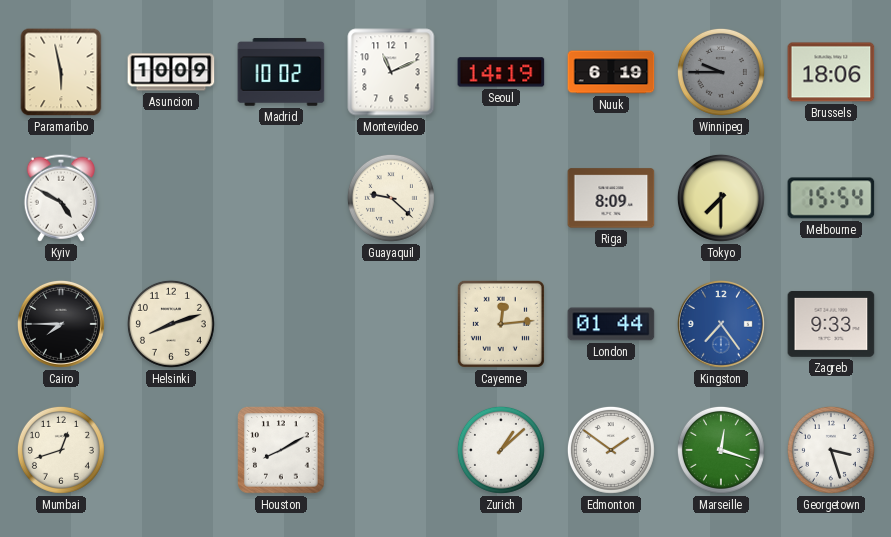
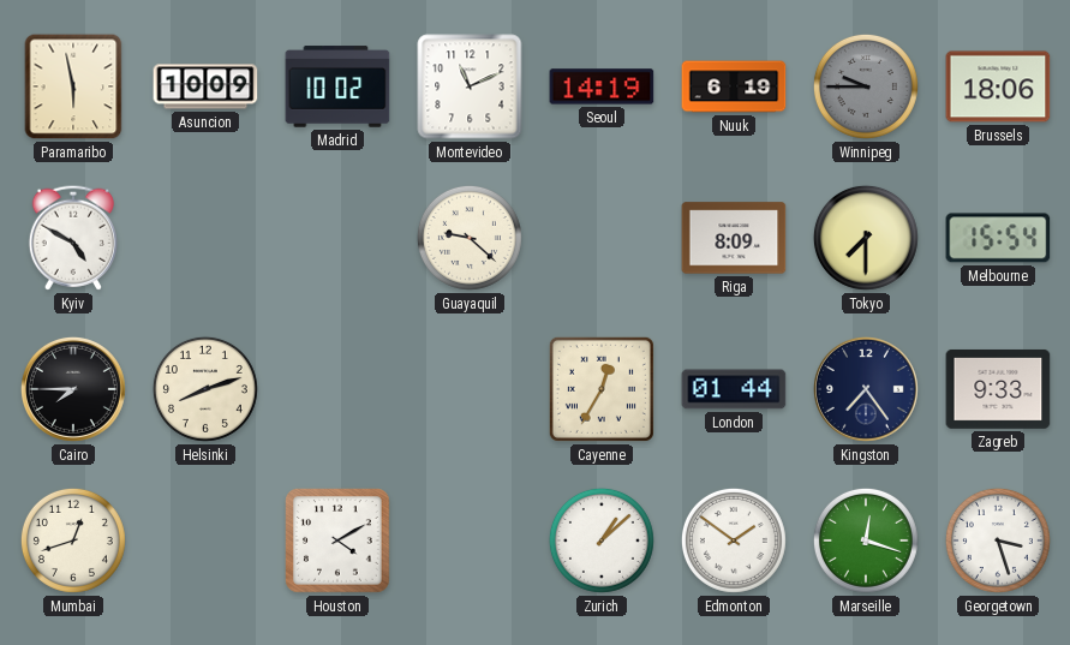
Cayenne: 12:14 -> 12:35 (602, 389)
Kingston dial: blue -> navy (866, 389)
Houston: 8:10 -> 4:10 (337, 541)
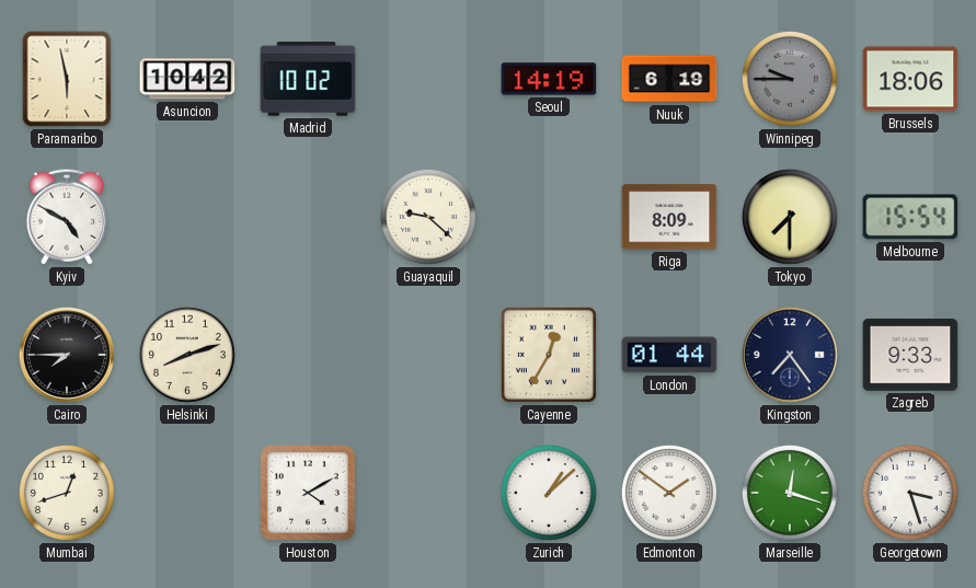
Asuncion: 10:09 -> 10:42 (187, 79)
Montevideo: 11:11 -> none (470, 86)
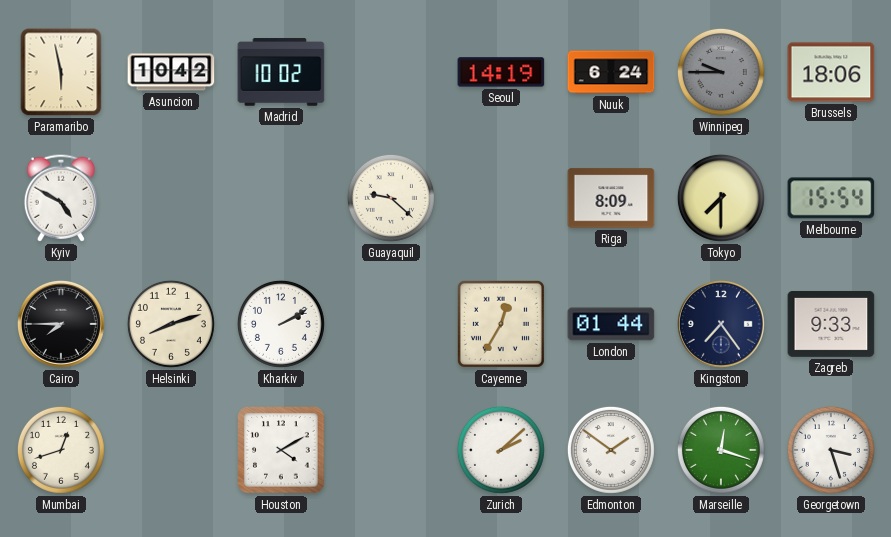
Nuuk: 6:19 -> 6:24 (611, 72)
Kharkiv: none -> 2:10 (281, 324)
Zurich: 1:08 -> 2:08 (501, 450)
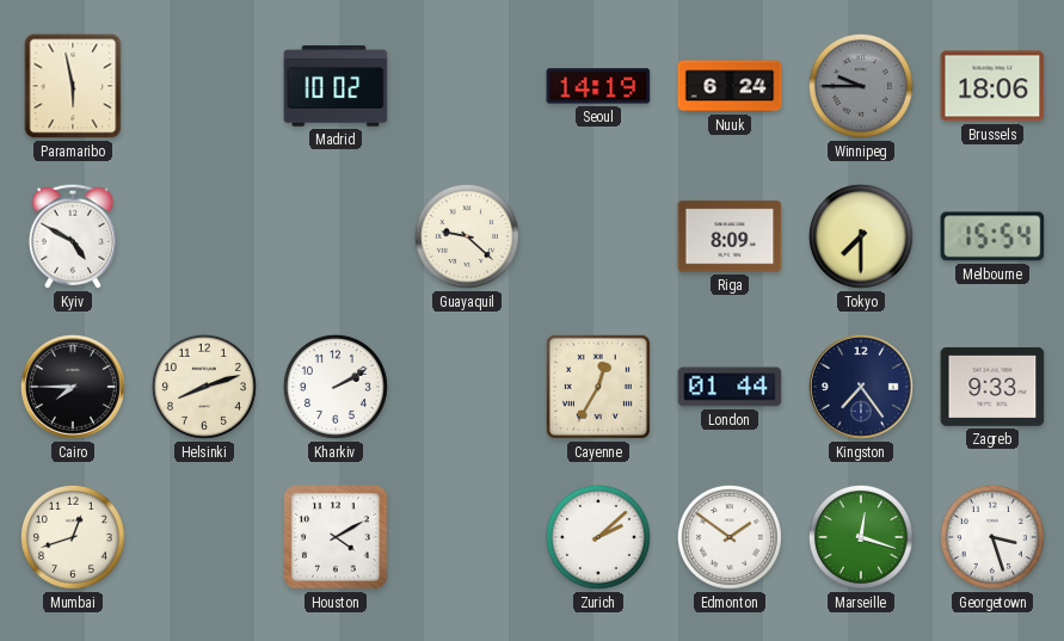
Asuncion: 10:42 -> none (171, 72)
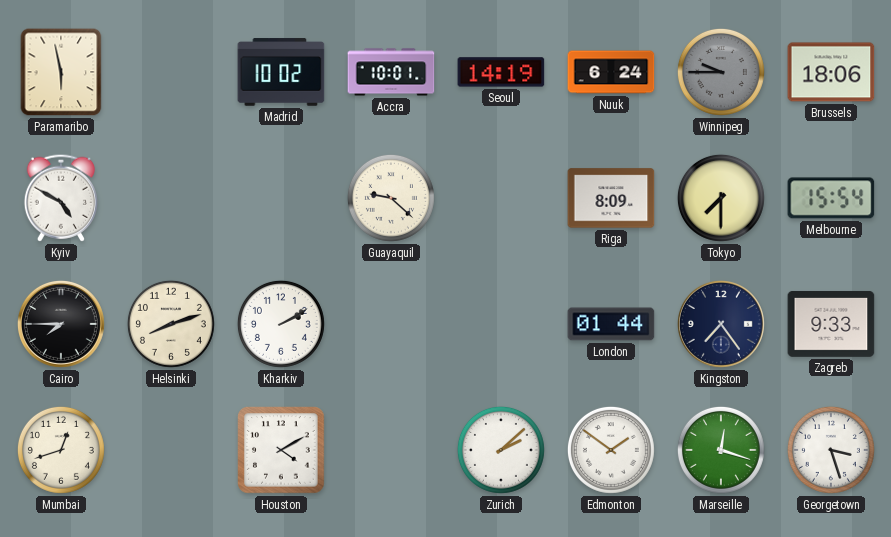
Accra: none -> 10:01 (391, 72)
Cayenne: 12:35 -> none (598, 387)
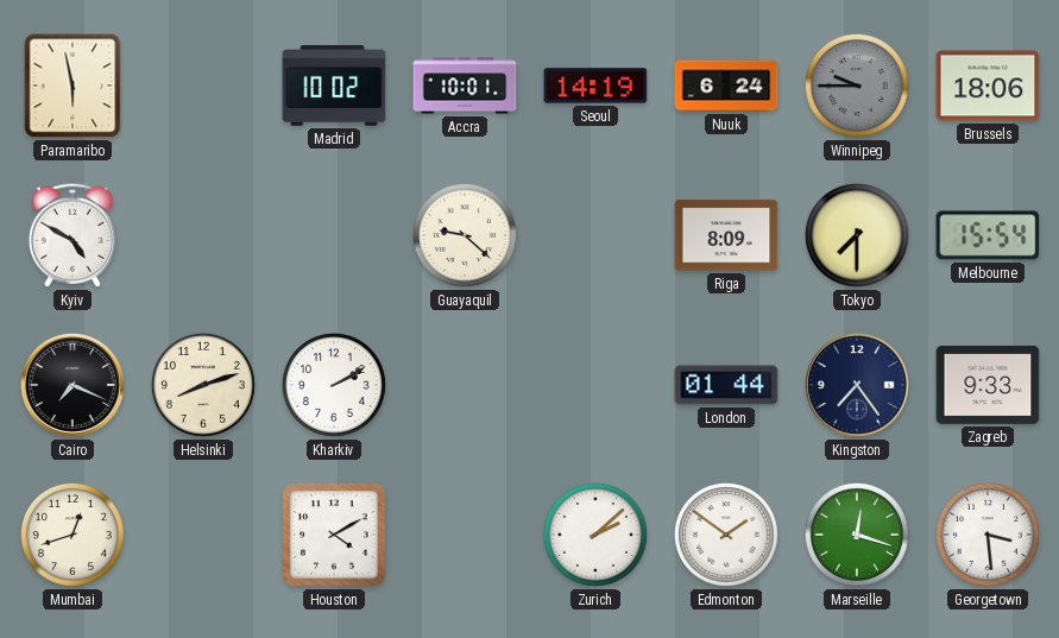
Cairo: 7:45 -> 7:19 (73, 385)
Georgetown: 3:27 -> 3:29 (988, 535)
